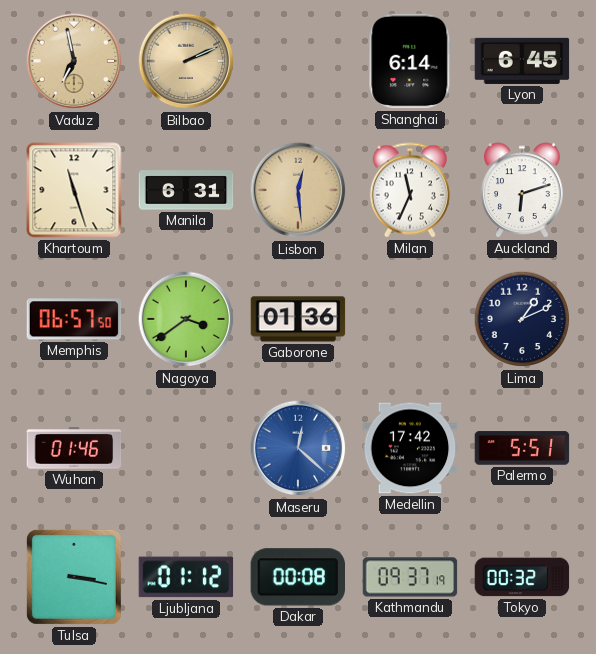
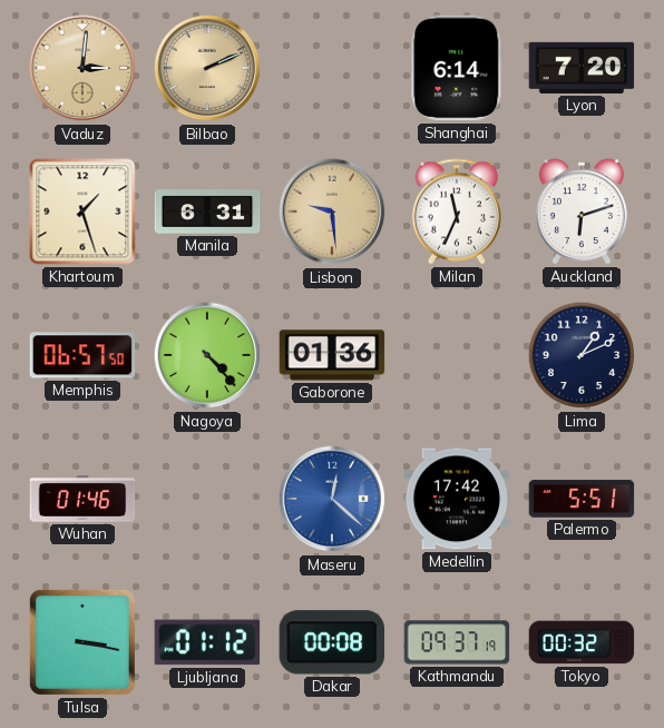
Vaduz: 6:58 -> 3:01 (82, 68)
Lyon: 6:45 -> 7:20 (582, 68)
Khartoum: 11:27 -> 1:27 (82, 211)
Lisbon: 12:29 -> 9:29 (332, 211)
Nagoya: 3:39 -> 4:23 (207, 355)
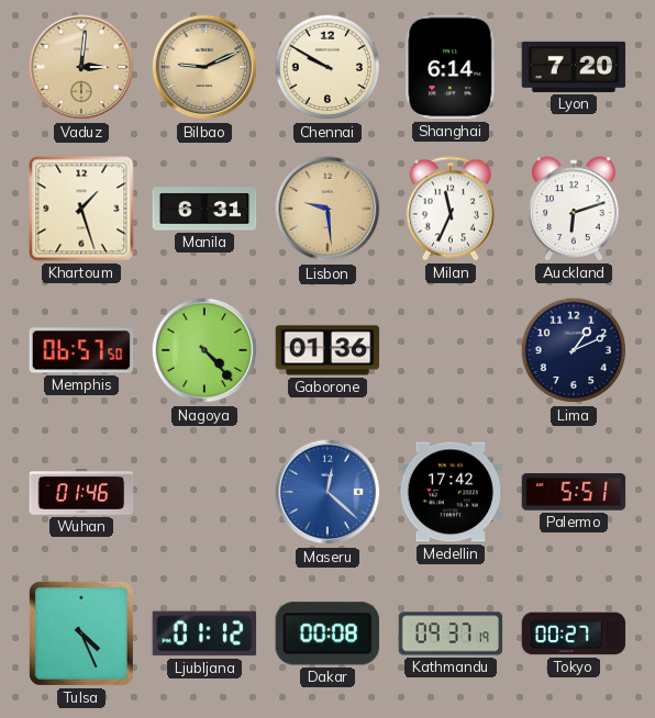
Bilbao: 2:11 -> 9:11 (204, 67)
Chennai: none -> 9:50 (327, 67)
Tulsa: 3:17 -> 4:26 (81, 633)
Tokyo: 00:32 -> 00:27 (574, 633)
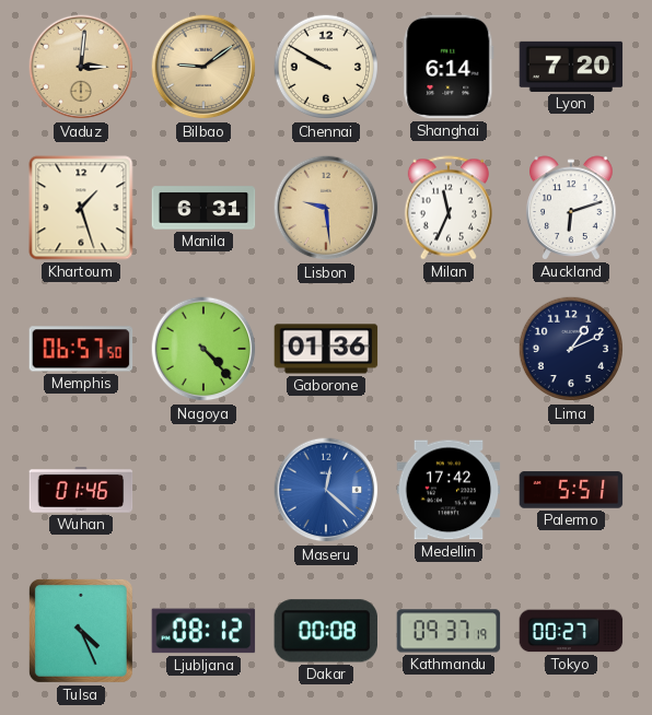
Bilbao: 9:11 -> 9:09 (203, 67)
Ljubljana: 01:12 -> 08:12 (203, 631)
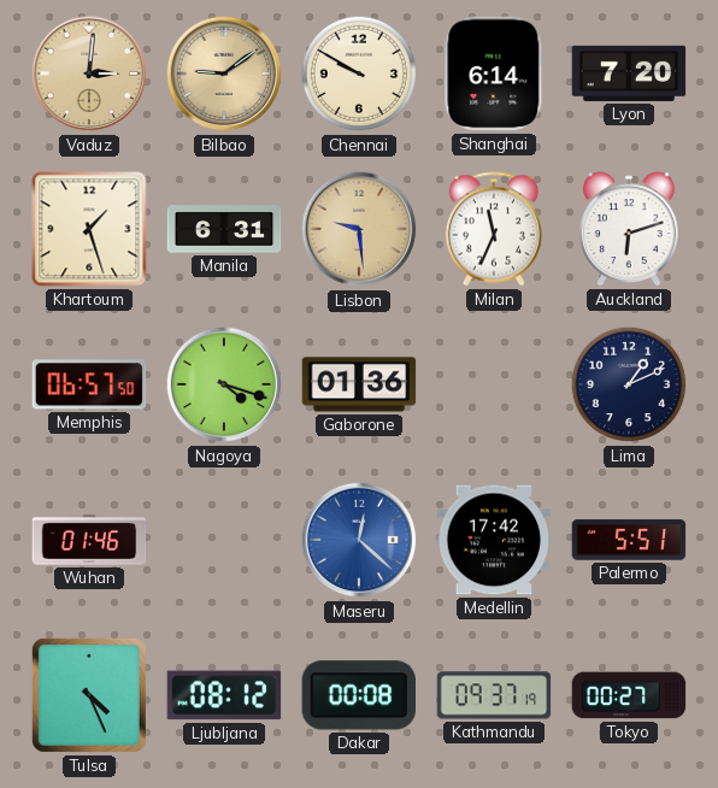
Nagoya: 4:23 -> 4:18 (224, 384)
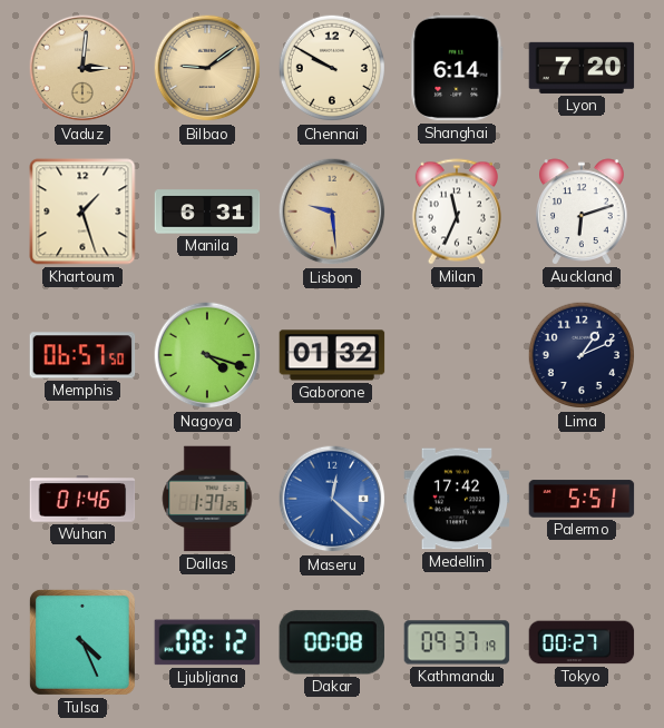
Gaborone: 01:36 -> 01:32 (332, 355)
Dallas: none -> 1:37 (207, 499)
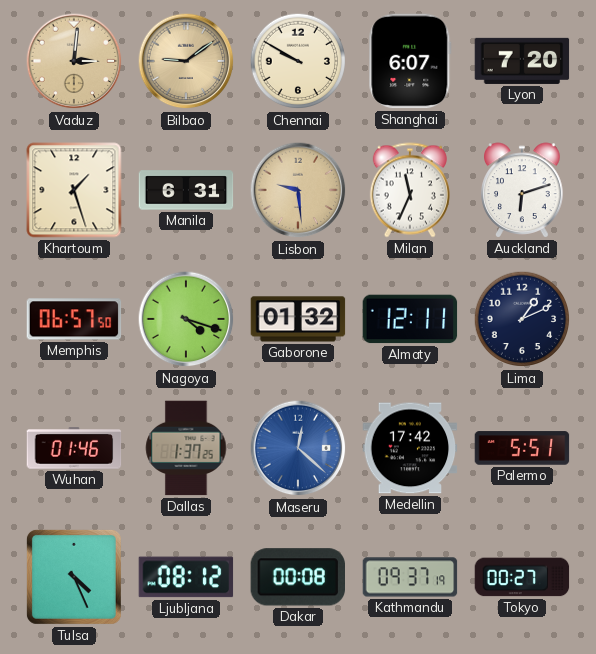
Shanghai: 6:14 -> 6:07 (410, 61)
Almaty: none -> 12:11 (410, 319)
